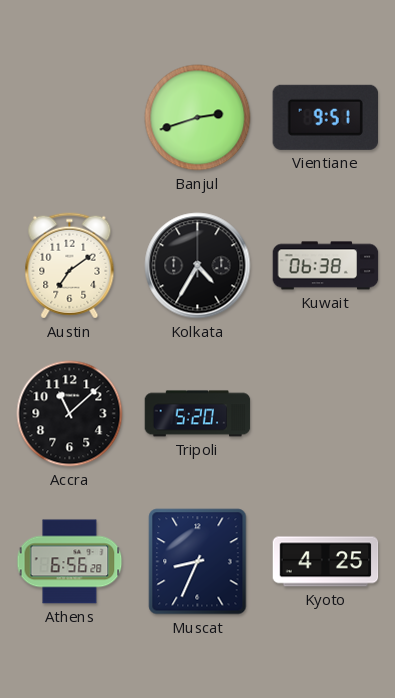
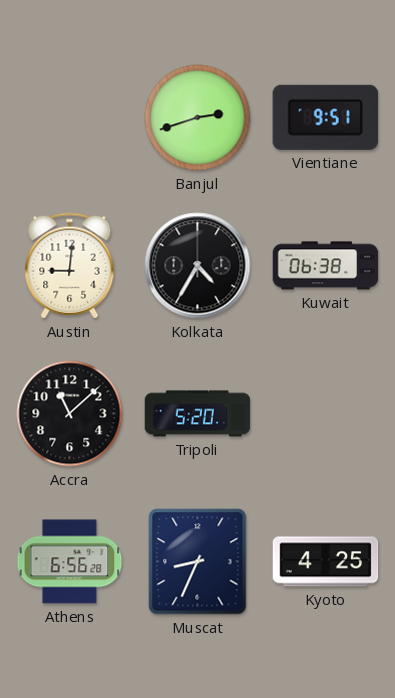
Austin: 7:09 -> 9:01 (70, 266)
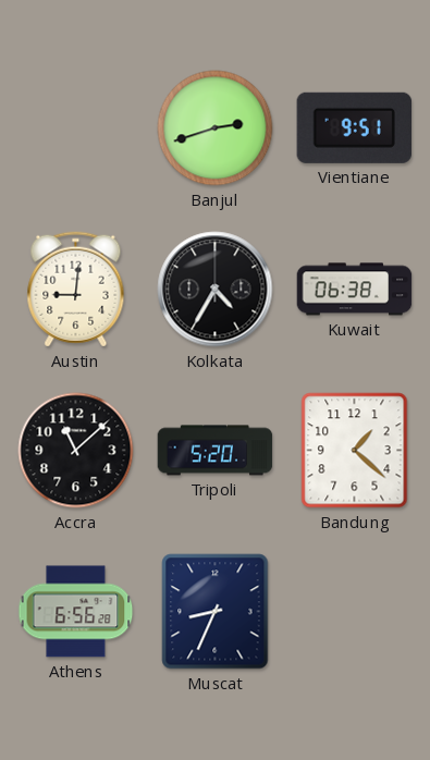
Bandung: none -> 1:22 (355, 451)
Kyoto: 4:25 -> none (326, 562)
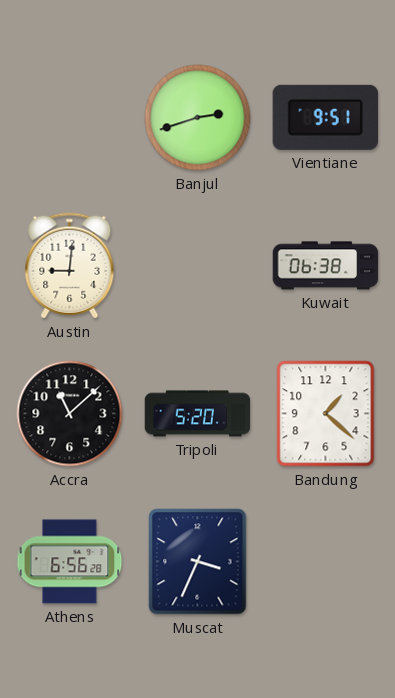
Kolkata: 4:35 -> none (216, 290)
Muscat: 8:34 -> 3:34 (198, 562)
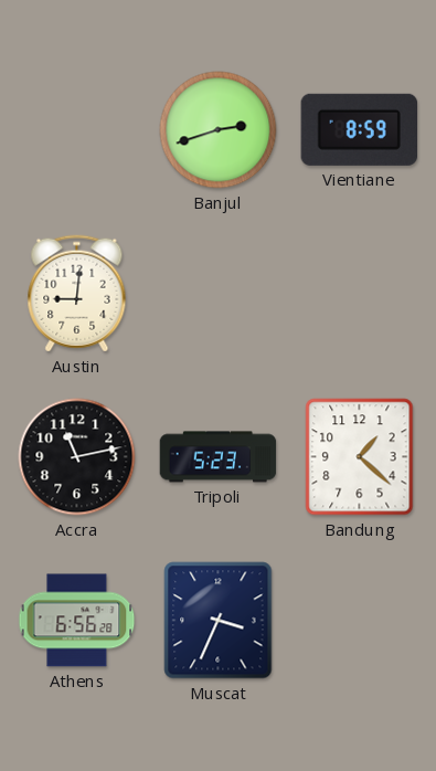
Vientiane: 9:51 -> 8:59 (359, 129)
Kuwait: 06:38 -> none (326, 266)
Accra: 11:08 -> 11:13 (77, 457)
Tripoli: 5:20 -> 5:23 (219, 457)
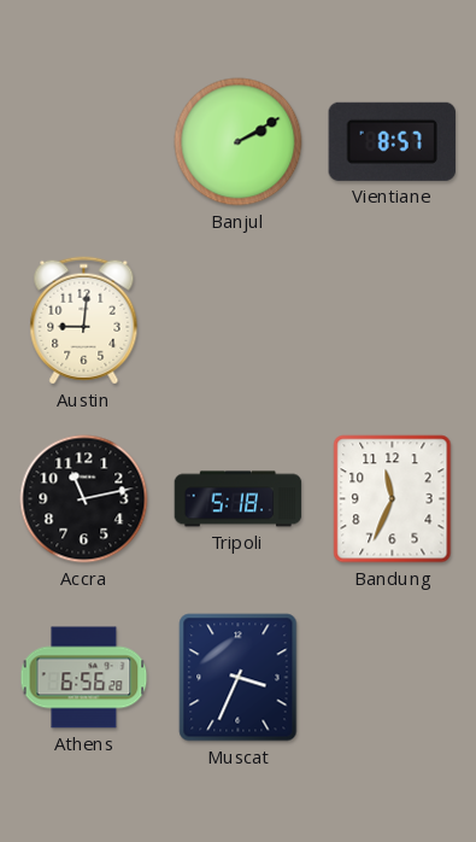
Banjul: 2:42 -> 2:10 (239, 142)
Vientiane: 8:59 -> 8:57 (392, 141)
Tripoli: 5:23 -> 5:18 (239, 499)
Bandung: 1:22 -> 11:34 (393, 499)
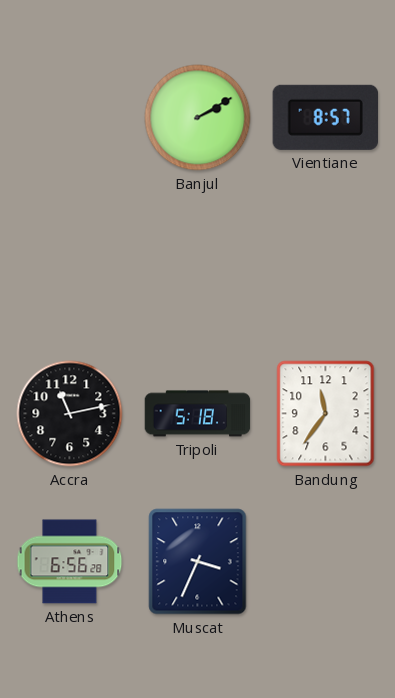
Austin: 9:01 -> none (84, 321)
Bandung: 11:34 -> 11:36 (326, 414)
